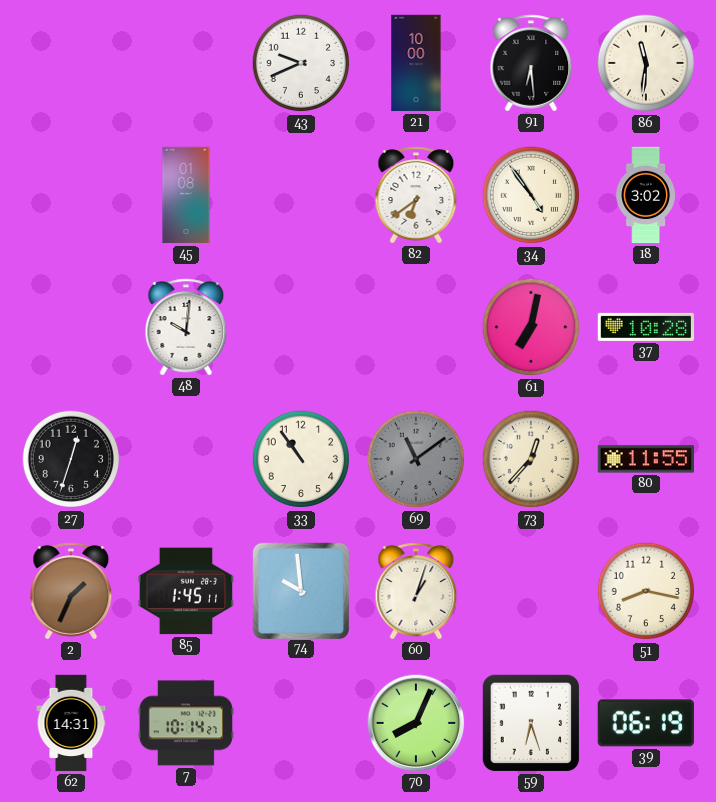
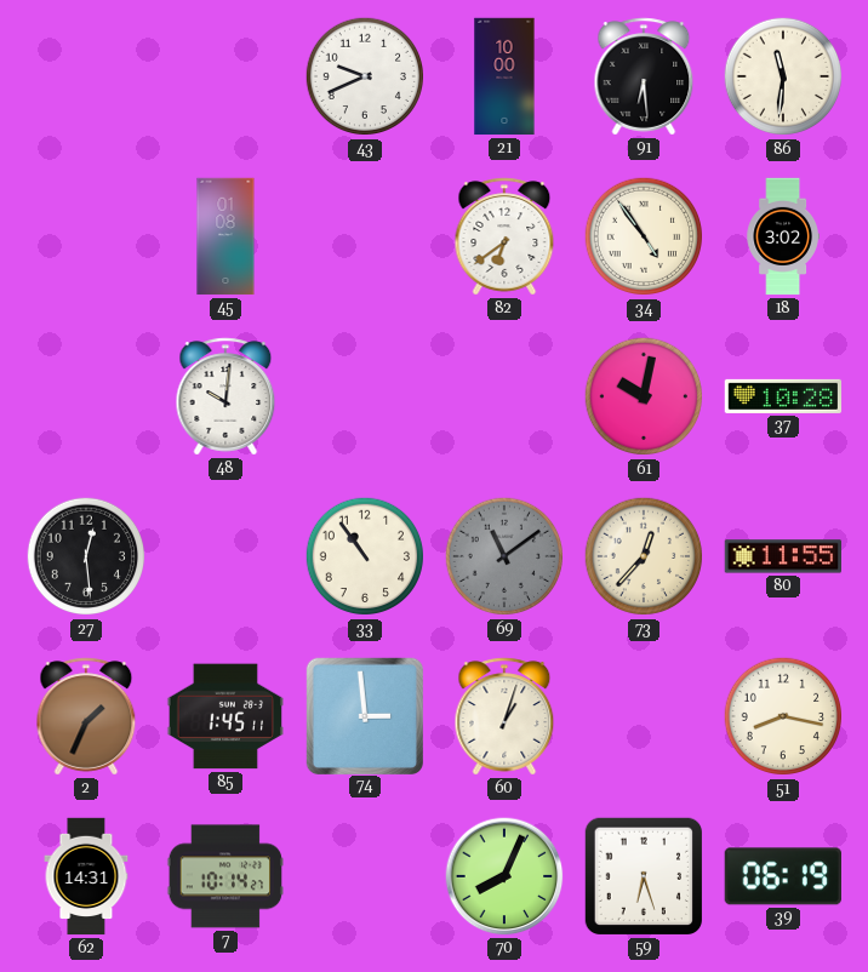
61: 7:02 -> 10:02 (644, 396)
27: 12:33 -> 12:29 (86, 556)
74: 9:59 -> 2:59 (364, 715)
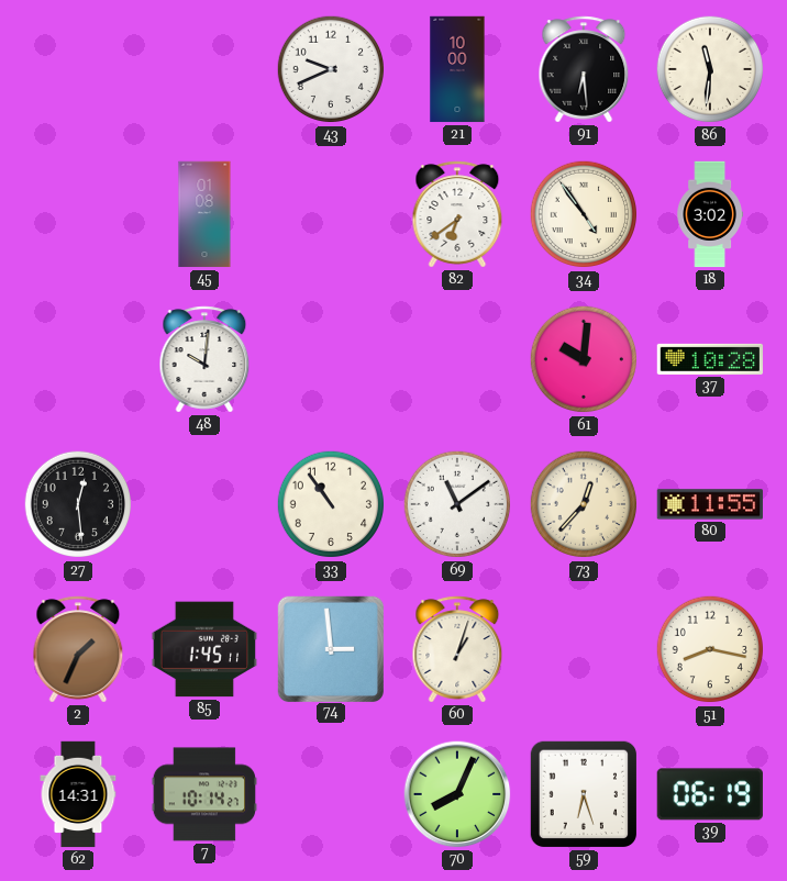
61: 10:02 -> 10:01 (584, 359)
69 dial: grey -> white (457, 504)
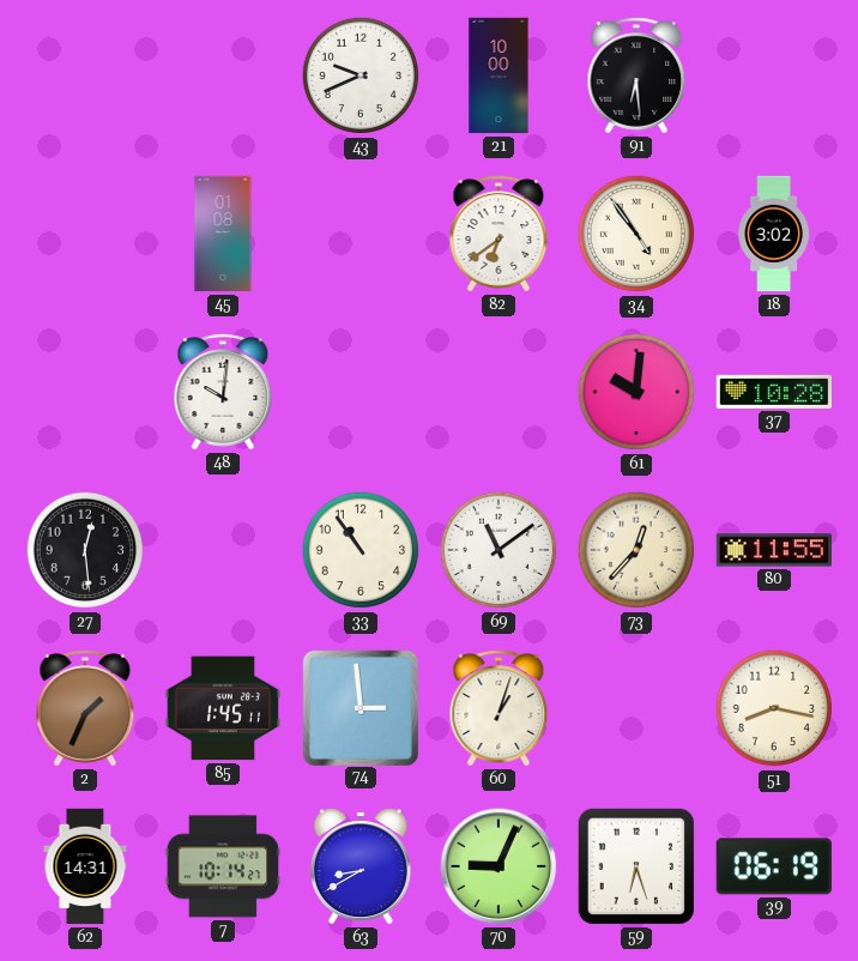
86: 11:31 -> none (710, 69)
63: none -> 8:40 (361, 866)
70: 8:04 -> 9:04 (499, 866)
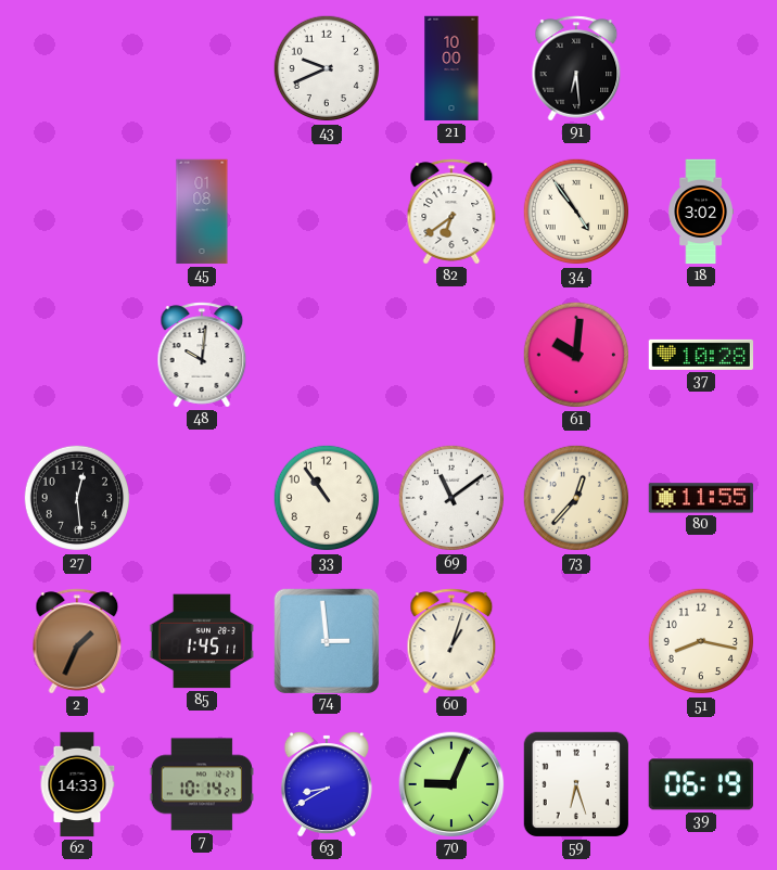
62: 14:31 -> 14:33 (77, 784)
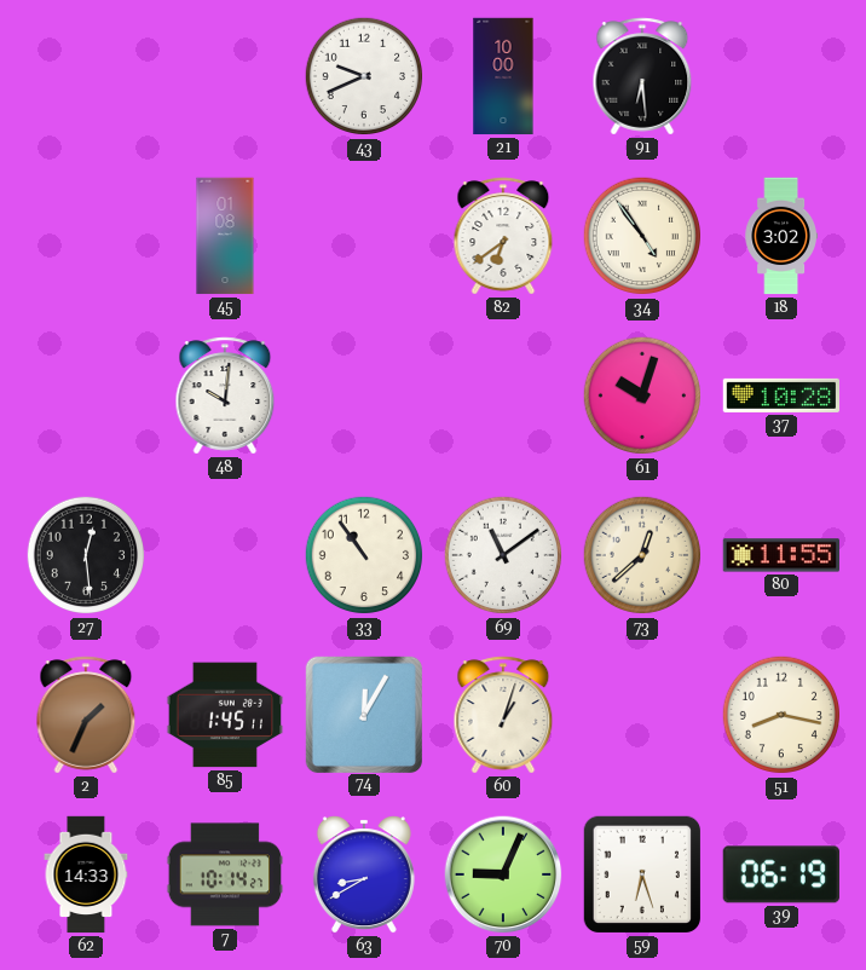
61: 10:01 -> 10:03 (642, 395)
73: 12:37 -> 12:38 (642, 555)
74: 2:59 -> 12:05 (363, 714)
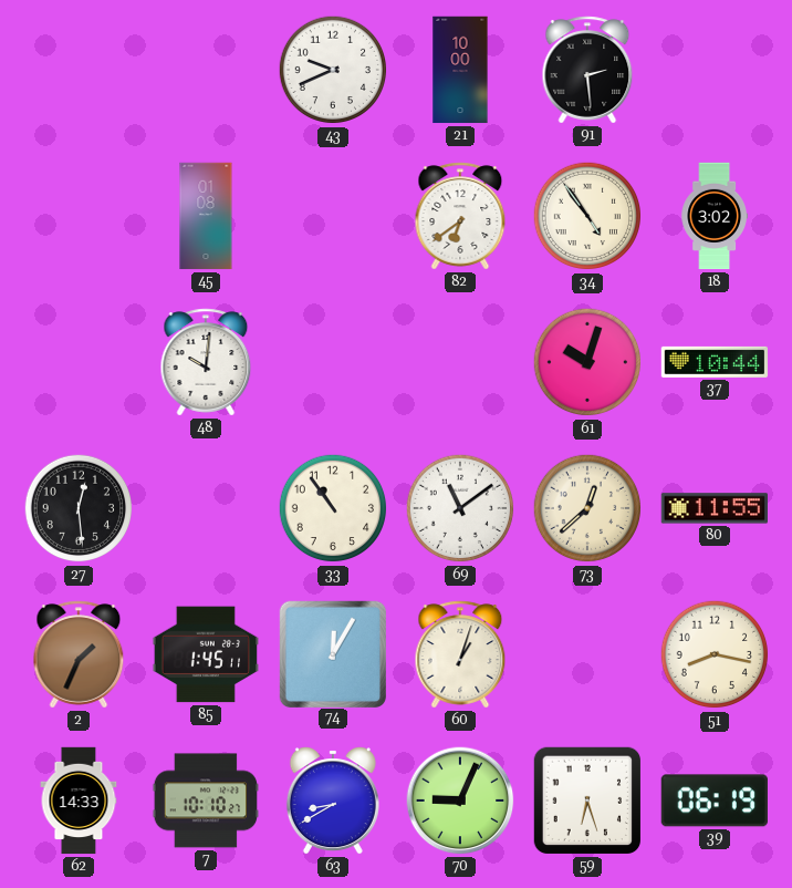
91: 6:29 -> 2:29 (587, 70)
37: 10:28 -> 10:44 (715, 362)
7: 10:14 -> 10:10 (205, 801)
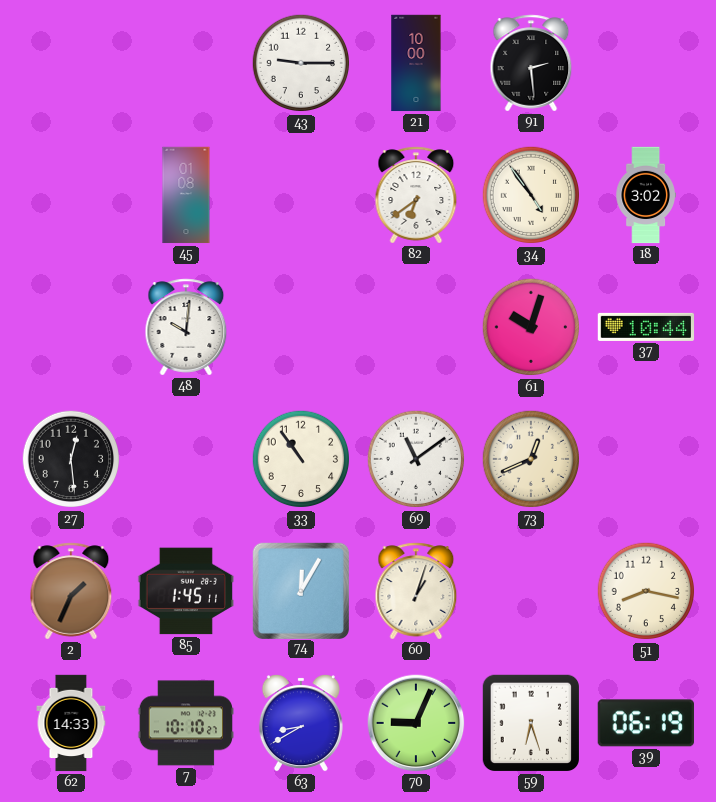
43: 9:41 -> 9:15 (301, 63)
73: 12:38 -> 12:41 (531, 459)
80: 11:55 -> none (715, 508)
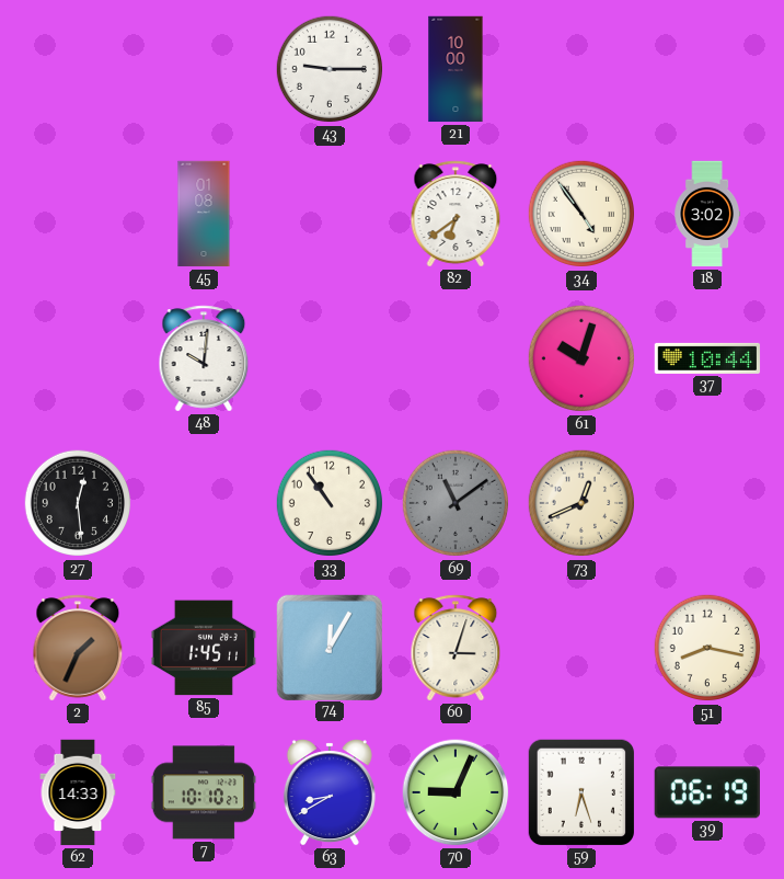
91: 2:29 -> none (531, 63)
69 dial: white -> grey (456, 503)
60: 1:03 -> 3:03 (456, 648)
